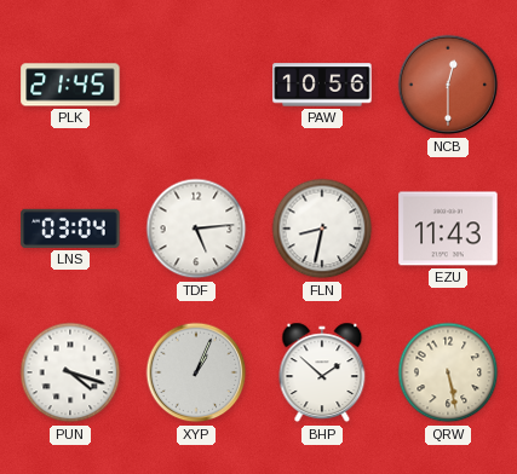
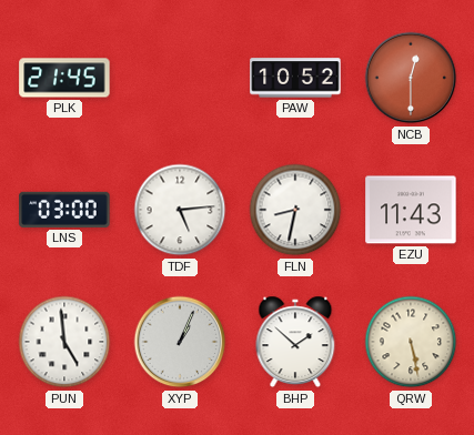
PAW: 10:56 -> 10:52 (295, 78)
LNS: 03:04 -> 03:00 (64, 210)
PUN: 4:18 -> 4:59 (64, 342)
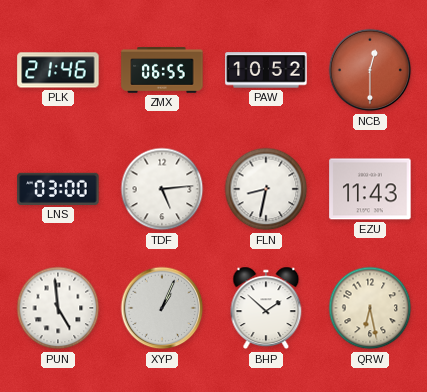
PLK: 21:45 -> 21:46 (58, 70)
ZMX: none -> 06:55 (162, 70)
QRW: 5:28 -> 6:28 (370, 308)
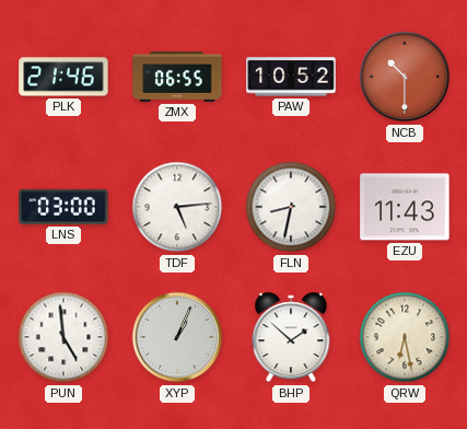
NCB: 12:30 -> 10:30 (405, 77)
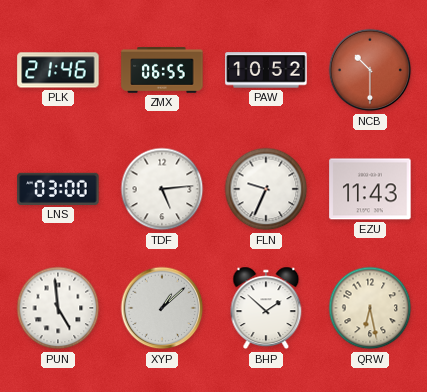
FLN: 8:32 -> 9:34 (266, 189)
XYP: 1:04 -> 1:08 (162, 308)
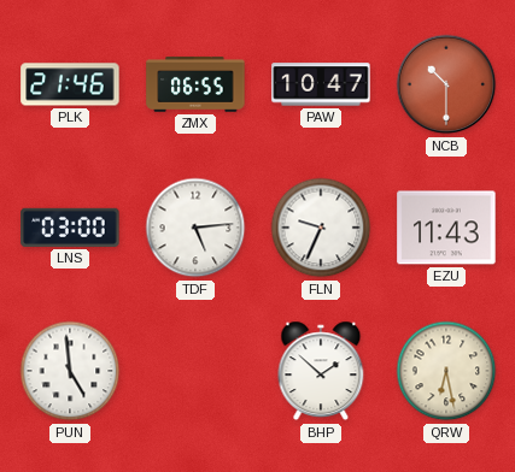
PAW: 10:52 -> 10:47 (321, 84)
XYP: 1:08 -> none (162, 308)
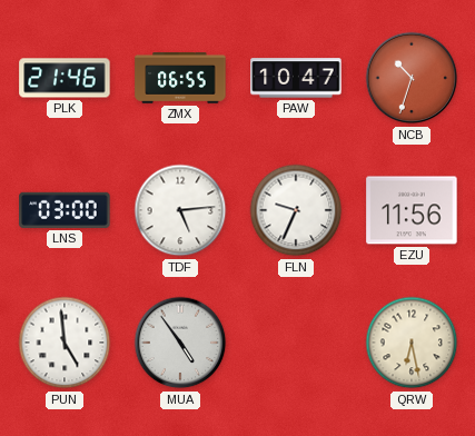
NCB: 10:30 -> 10:33 (412, 78)
EZU: 11:43 -> 11:56 (412, 210)
MUA: none -> 4:54 (180, 343)
BHP: 1:52 -> none (321, 371)
